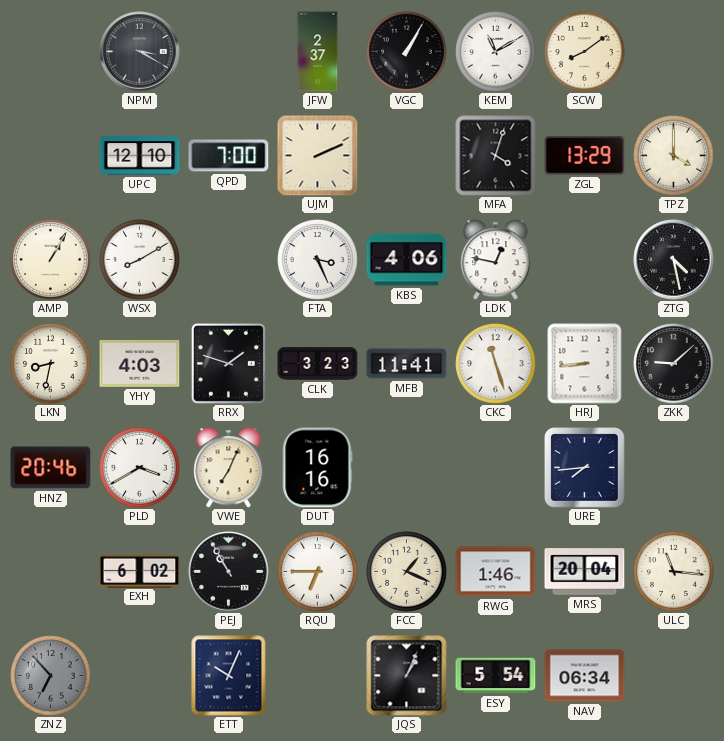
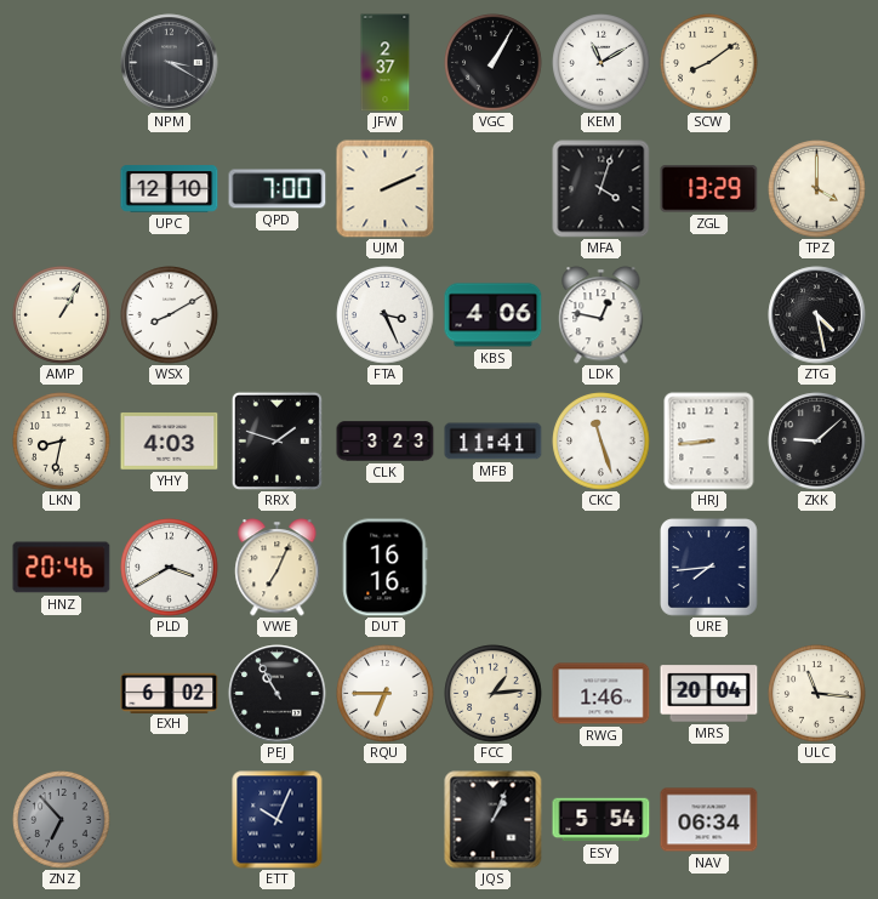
FCC: 1:19 -> 1:14 (494, 694)
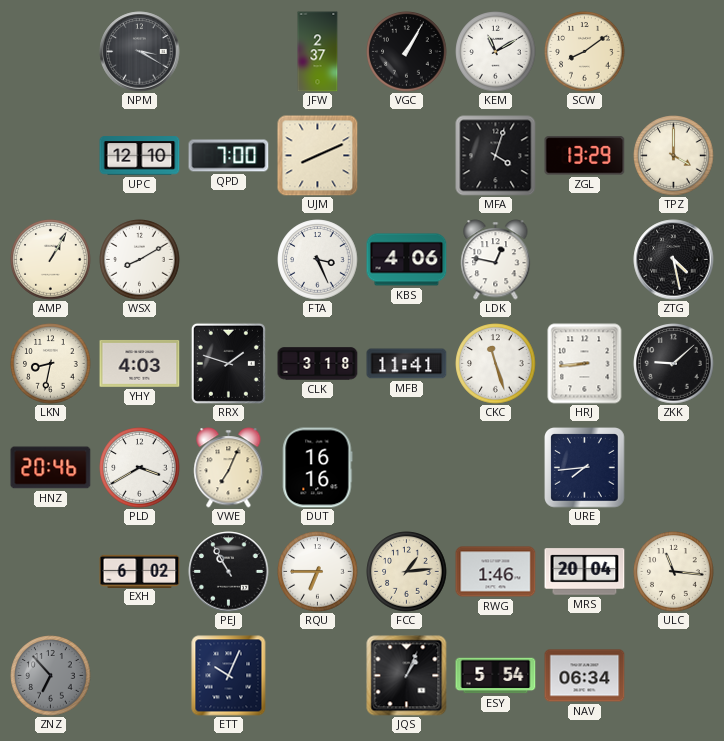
UJM: 2:11 -> 8:11 (318, 156)
CLK: 3:23 -> 3:18 (318, 364)
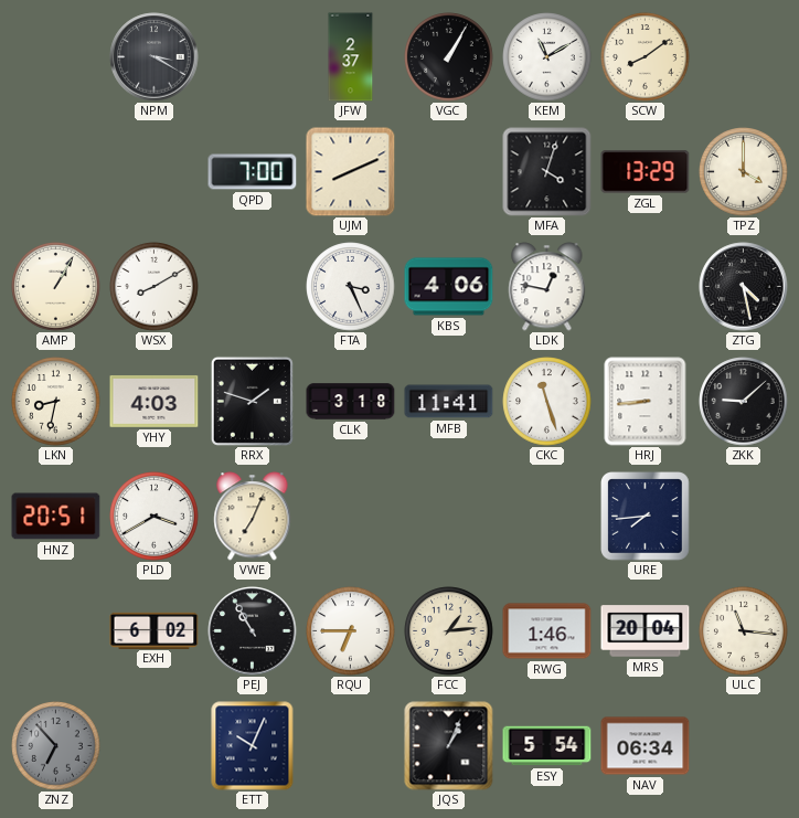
UPC: 12:10 -> none (140, 156)
HNZ: 20:46 -> 20:51 (56, 517)
DUT: 16:16 -> none (318, 468)
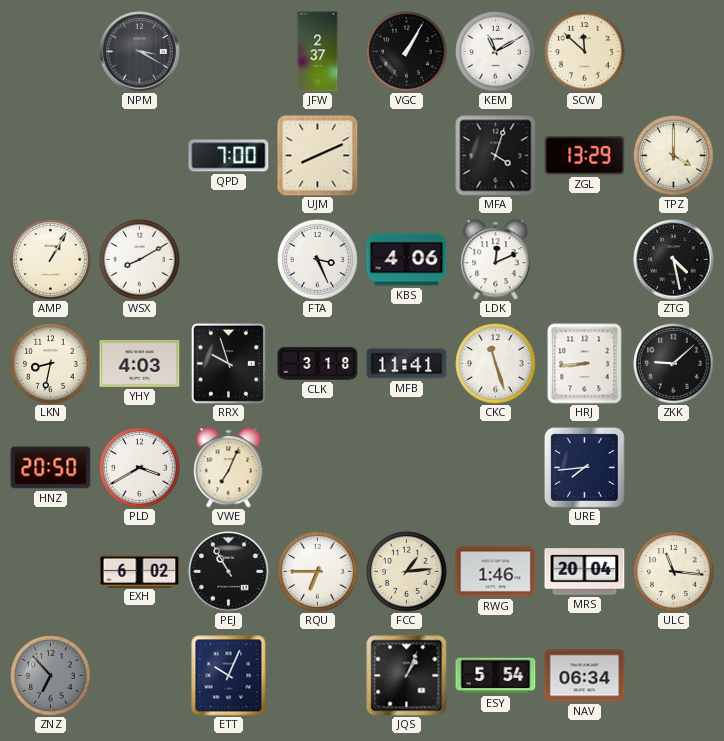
SCW: 8:09 -> 11:52 (585, 52)
LDK: 12:47 -> 12:11 (496, 260)
RRX: 1:48 -> 9:57 (228, 363)
HNZ: 20:51 -> 20:50 (51, 468)
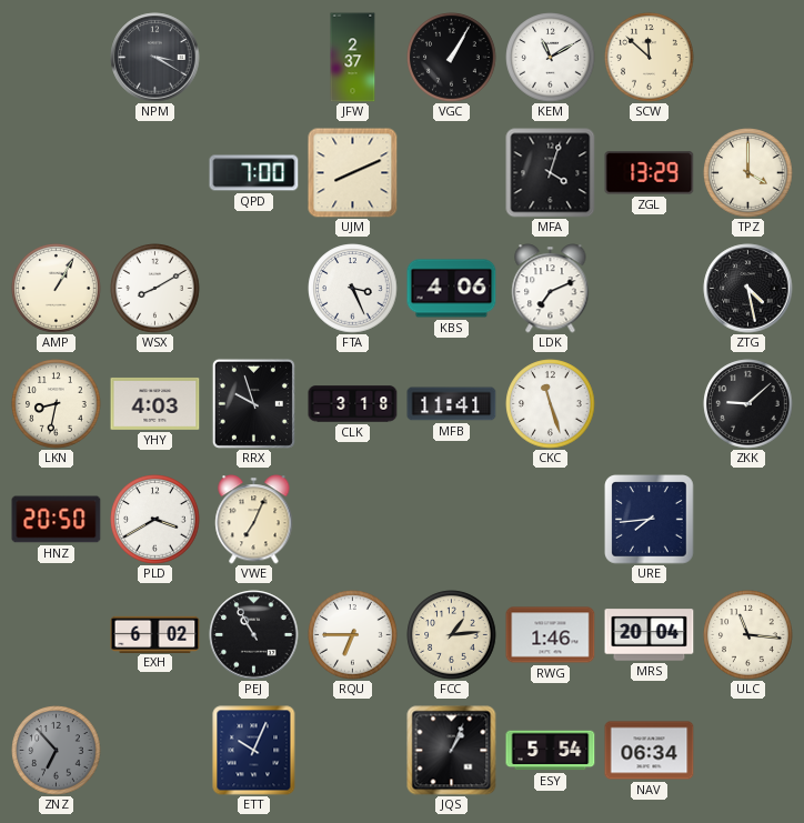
LDK: 12:11 -> 7:11 (551, 289)
HRJ: 8:44 -> none (585, 364)
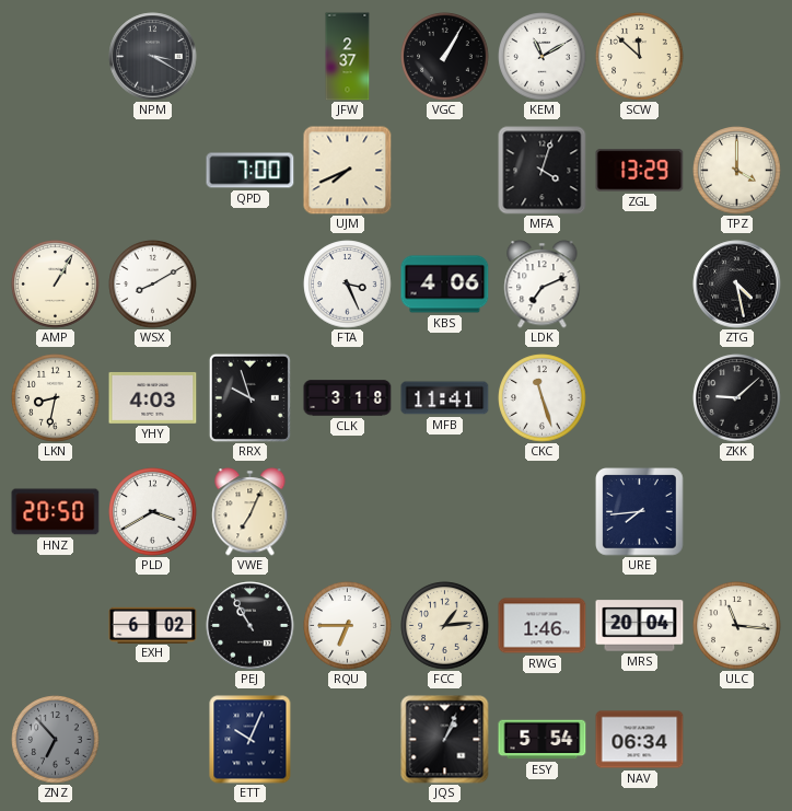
UJM: 8:11 -> 7:41 (348, 171)
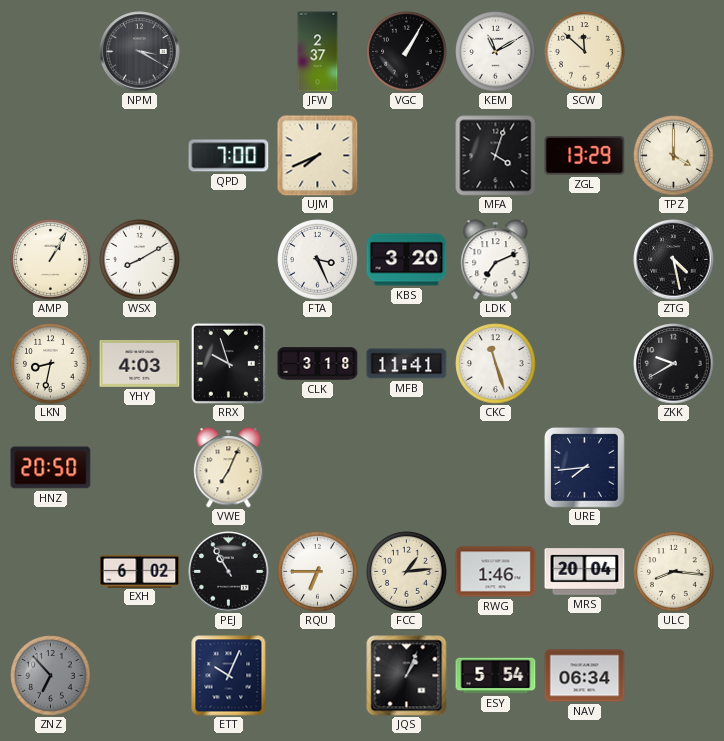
KBS: 4:06 -> 3:20 (407, 260)
ZKK: 9:08 -> 9:40 (674, 364)
PLD: 3:40 -> none (153, 512)
ULC: 11:16 -> 8:16 (674, 572)
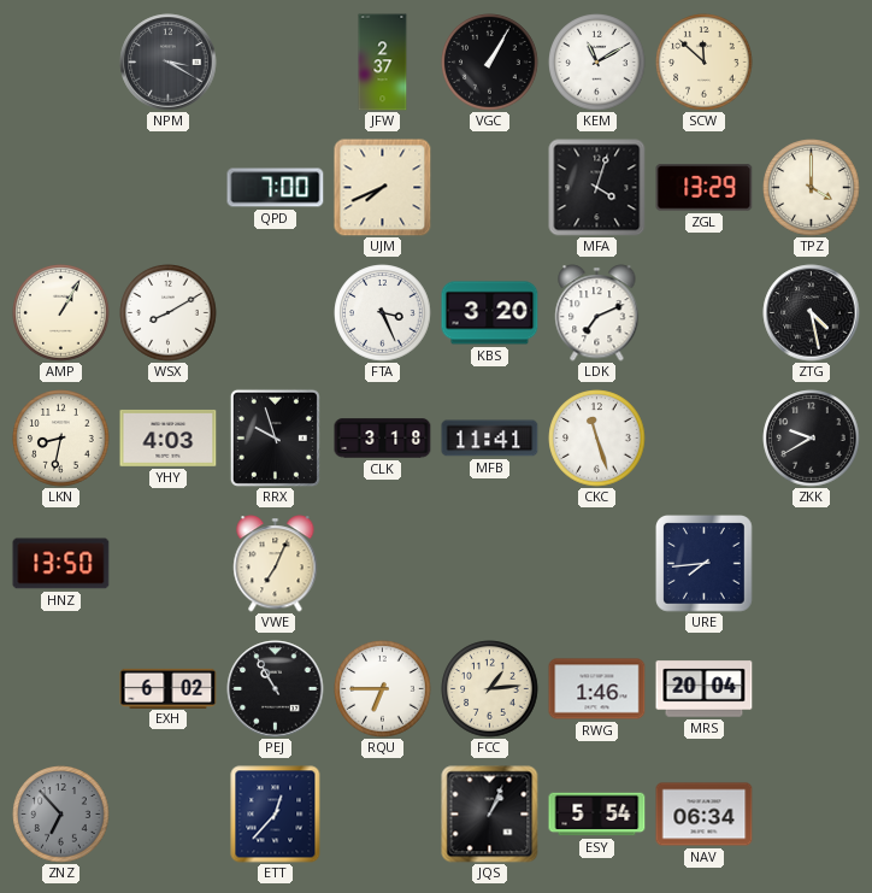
HNZ: 20:50 -> 13:50 (61, 564)
ULC: 8:16 -> none (674, 572)
ETT: 10:04 -> 12:37 (276, 815)
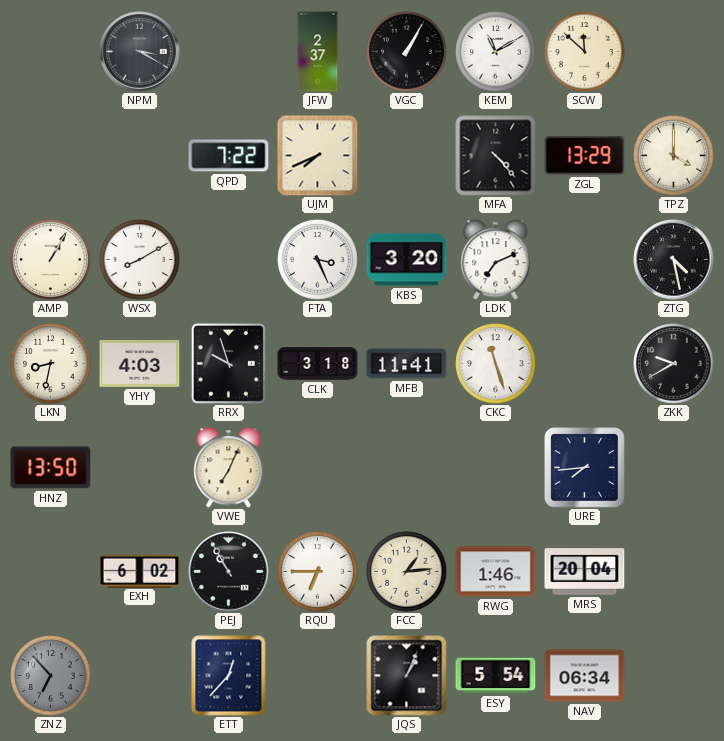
QPD: 7:00 -> 7:22 (229, 156)
MFA: 4:03 -> 4:23 (496, 156)
